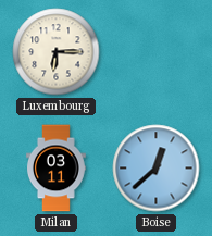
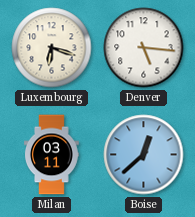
Luxembourg: 6:15 -> 6:18 (52, 48)
Denver: none -> 5:16 (144, 48)
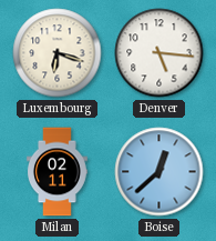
Milan: 03:11 -> 02:11 (58, 172)
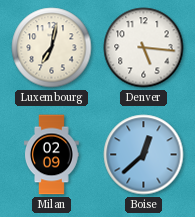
Luxembourg: 6:18 -> 7:02 (52, 48)
Milan: 02:11 -> 02:09 (52, 155)
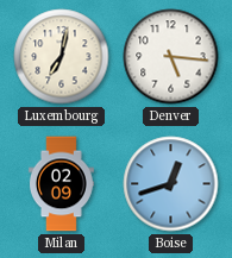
Boise: 12:38 -> 12:42 (171, 184)
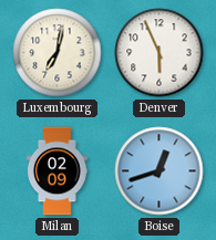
Denver: 5:16 -> 5:56 (160, 53)
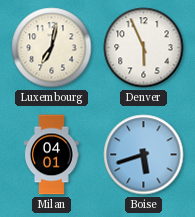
Milan: 02:09 -> 04:01 (52, 155)
Boise: 12:42 -> 5:42 (144, 155)
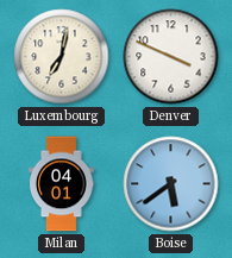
Denver: 5:56 -> 3:49 (171, 57)
Boise: 5:42 -> 5:39 (171, 184)
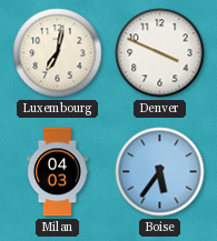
Milan: 04:01 -> 04:03 (58, 172)
Boise: 5:39 -> 5:36 (160, 172)
